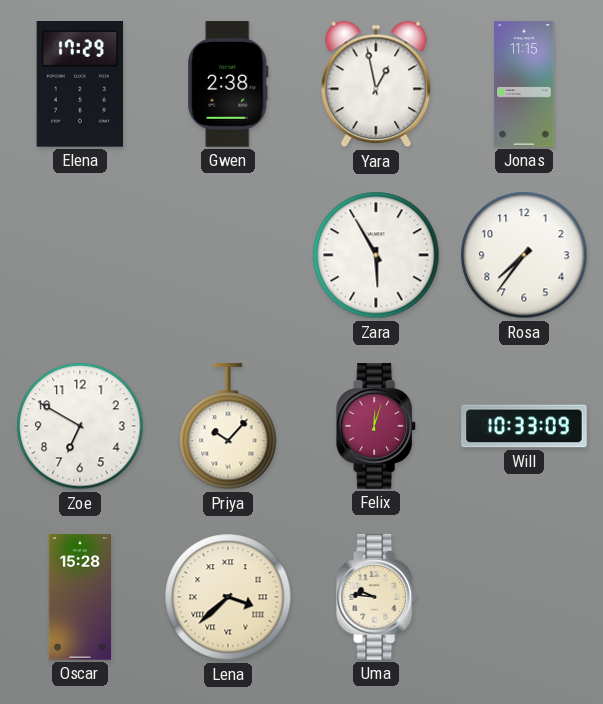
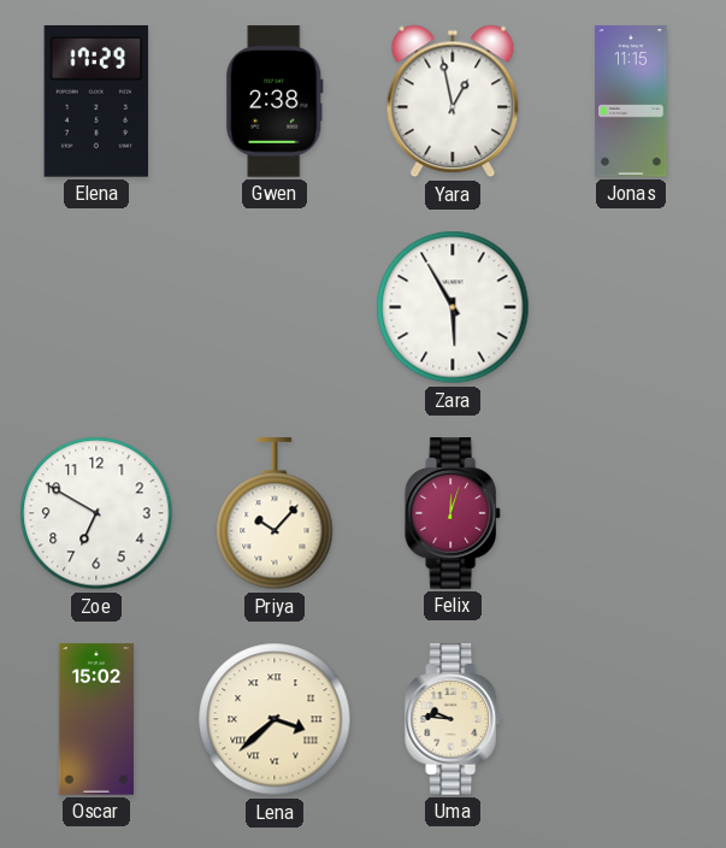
Rosa: 7:36 -> none (524, 255)
Will: 10:33 -> none (524, 426)
Oscar: 15:28 -> 15:02 (95, 719)
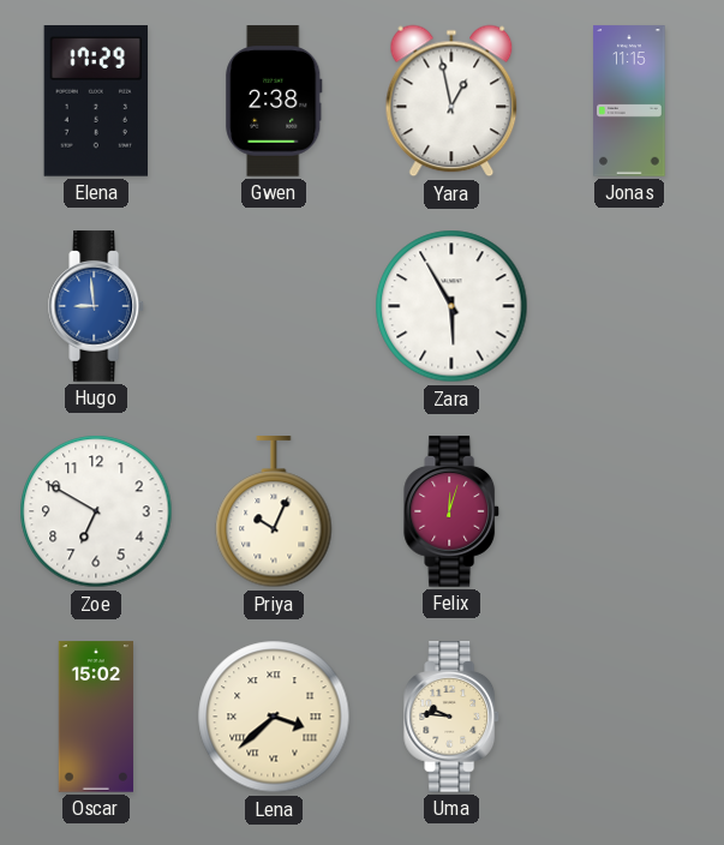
Hugo: none -> 8:59 (97, 306)
Priya: 10:07 -> 10:04 (274, 513)
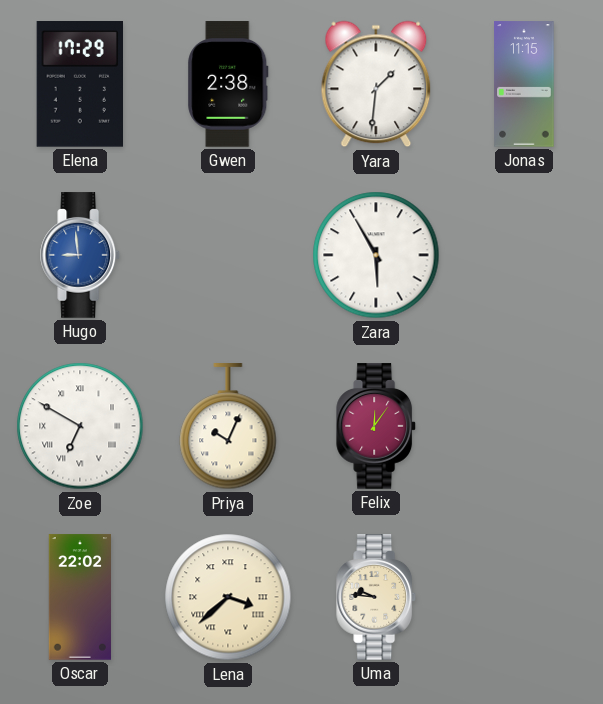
Yara: 12:58 -> 1:31 (376, 84)
Zoe numerals: Arabic -> Roman (80, 426)
Felix: 12:03 -> 12:06 (377, 426)
Oscar: 15:02 -> 22:02 (79, 597)
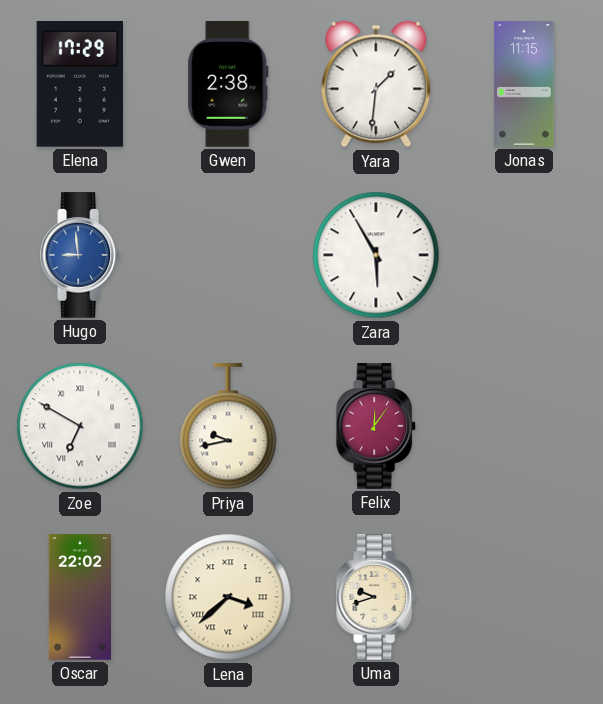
Priya: 10:04 -> 9:43 (228, 427)
Uma: 9:46 -> 9:42 (377, 597)
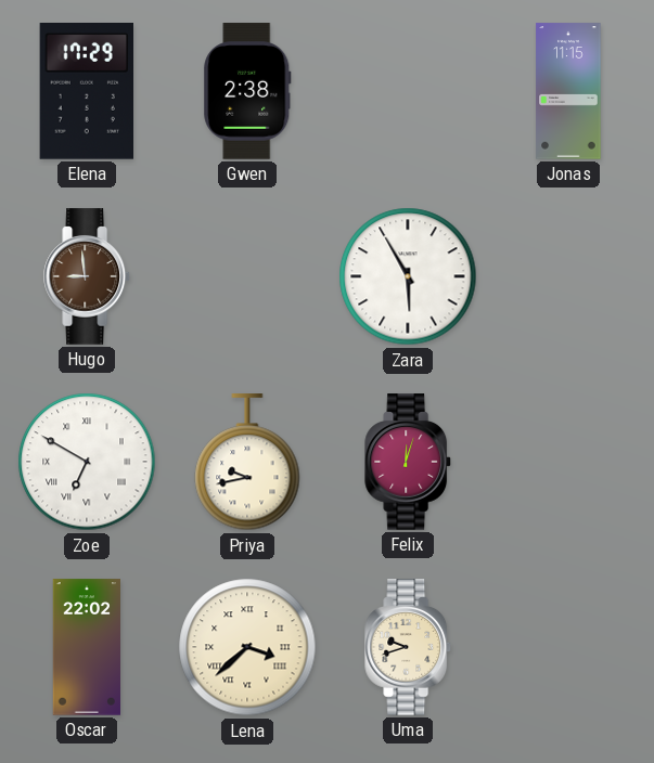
Yara: 1:31 -> none (376, 84)
Hugo dial: blue -> brown (88, 276)
Felix: 12:06 -> 12:03 (409, 462)
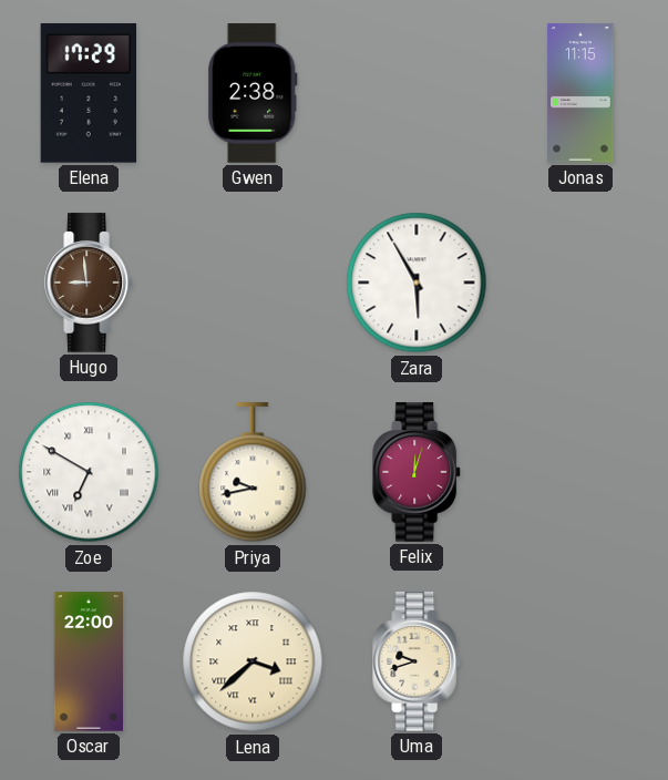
Oscar: 22:02 -> 22:00 (88, 661)
